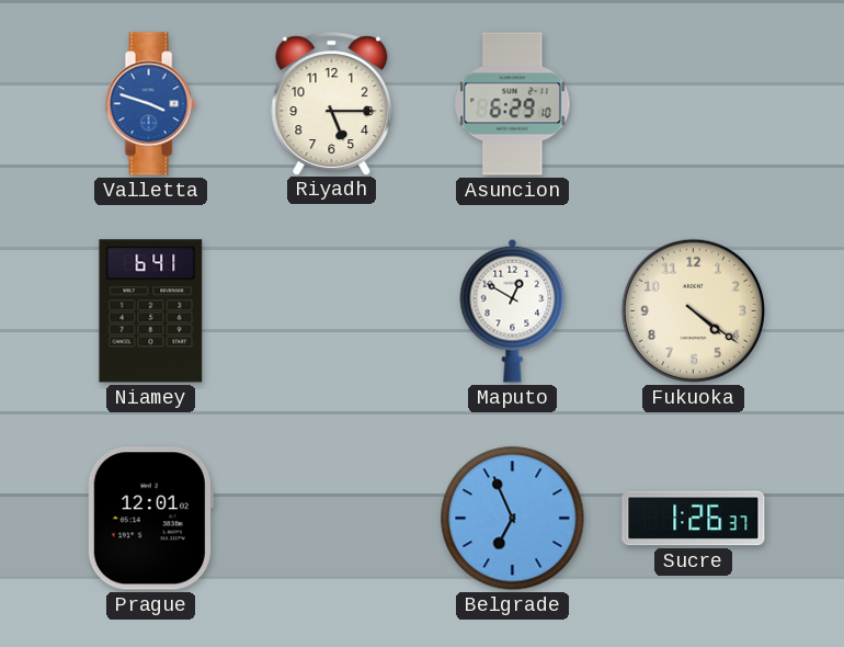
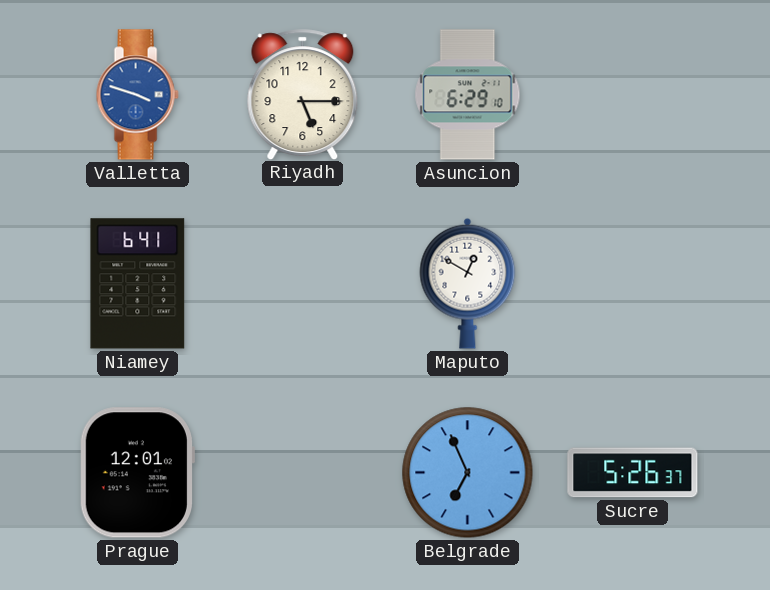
Fukuoka: 4:21 -> none (693, 310)
Sucre: 1:26 -> 5:26 (633, 473)
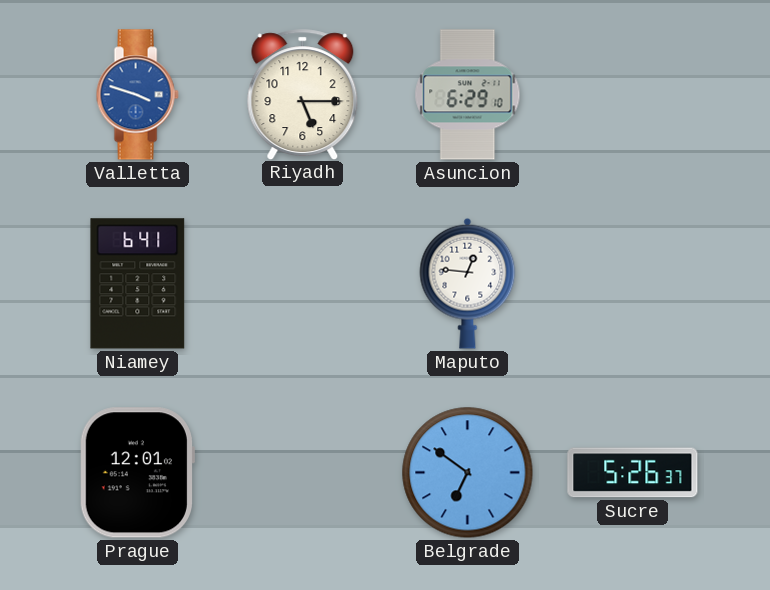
Maputo: 12:50 -> 12:46 (468, 283)
Belgrade: 6:56 -> 6:51 (468, 473)
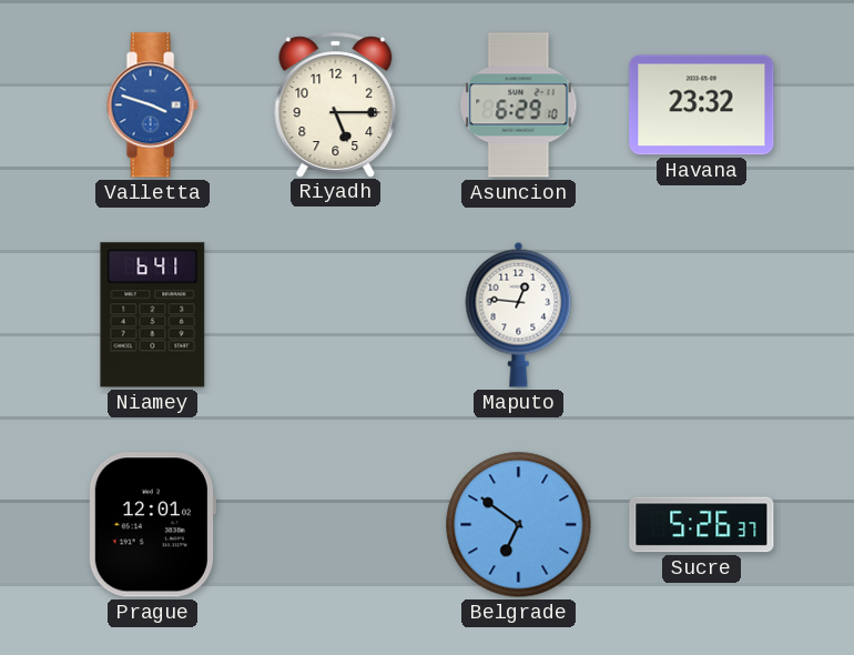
Havana: none -> 23:32 (702, 105)
